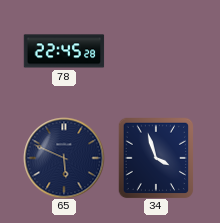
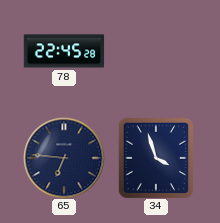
65: 5:49 -> 6:46 (64, 158)
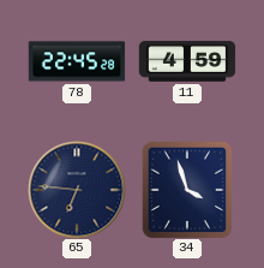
11: none -> 4:59 (187, 61)
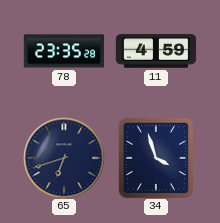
78: 22:45 -> 23:35 (64, 51)
65: 6:46 -> 6:42 (64, 158)
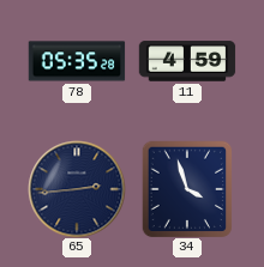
78: 23:35 -> 05:35 (77, 61)
65: 6:42 -> 2:44 (77, 189)
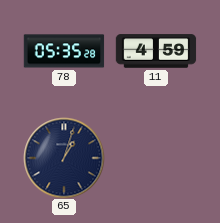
65: 2:44 -> 1:03 (64, 158)
34: 3:57 -> none (187, 189)
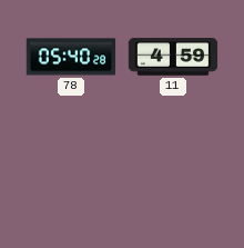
78: 05:35 -> 05:40 (71, 57)
65: 1:03 -> none (64, 158)
